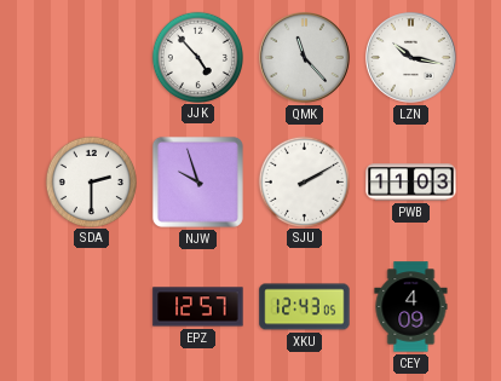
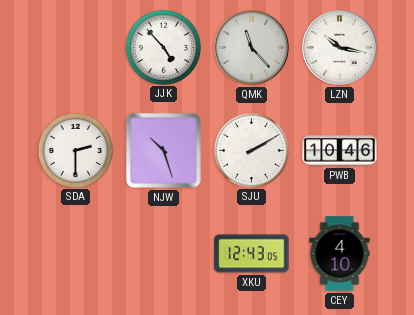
NJW: 9:57 -> 10:27 (163, 150)
PWB: 11:03 -> 10:46 (340, 151)
EPZ: 12:57 -> none (198, 307)
CEY: 4:09 -> 4:10 (340, 254)
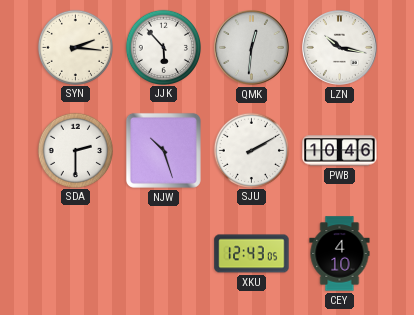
SYN: none -> 2:16 (75, 47)
JJK: 4:53 -> 5:53 (163, 47)
QMK: 11:23 -> 12:31 (252, 48)
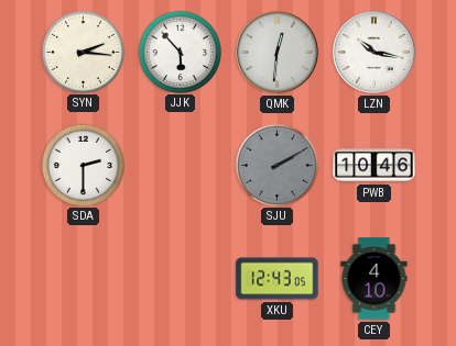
NJW: 10:27 -> none (163, 150)
SJU dial: white -> grey (276, 165)
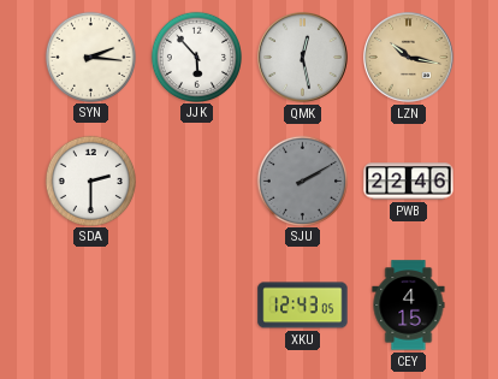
QMK: 12:31 -> 12:28 (303, 58)
LZN dial: white -> champagne (409, 58)
PWB: 10:46 -> 22:46 (409, 182)
CEY: 4:10 -> 4:15 (409, 306)
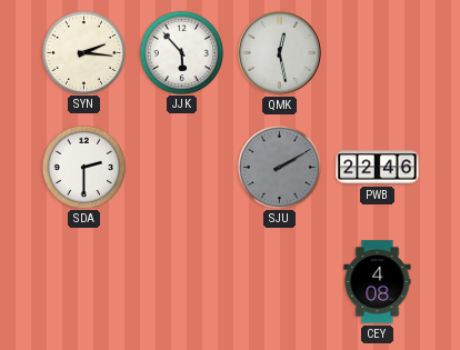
LZN: 10:17 -> none (409, 58)
XKU: 12:43 -> none (303, 306)
CEY: 4:15 -> 4:08 (378, 282)
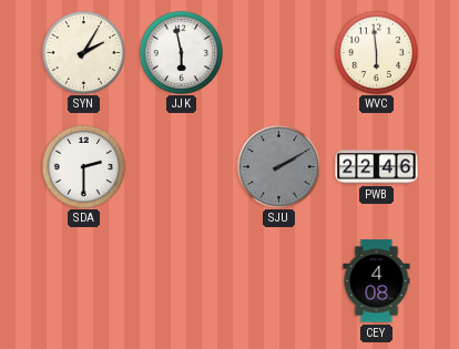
SYN: 2:16 -> 2:05 (83, 52)
JJK: 5:53 -> 5:58 (181, 52)
QMK: 12:28 -> none (280, 53)
WVC: none -> 5:59 (376, 52)
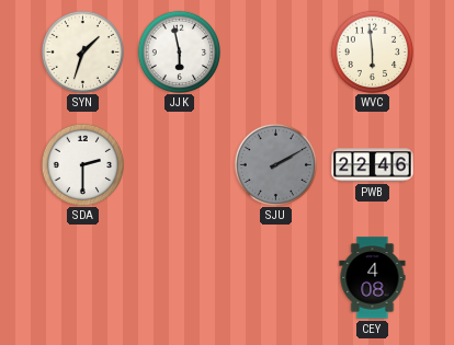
SYN: 2:05 -> 1:33 (82, 51)
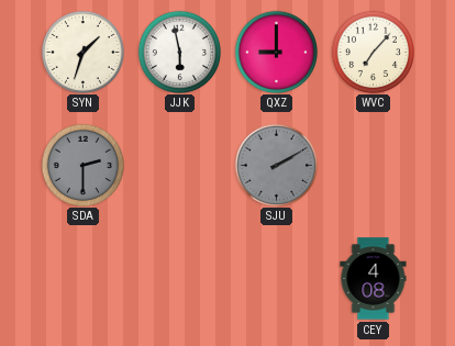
QXZ: none -> 9:00 (276, 52)
WVC: 5:59 -> 7:07 (373, 52)
SDA dial: white -> grey (82, 165)
PWB: 22:46 -> none (373, 165)
